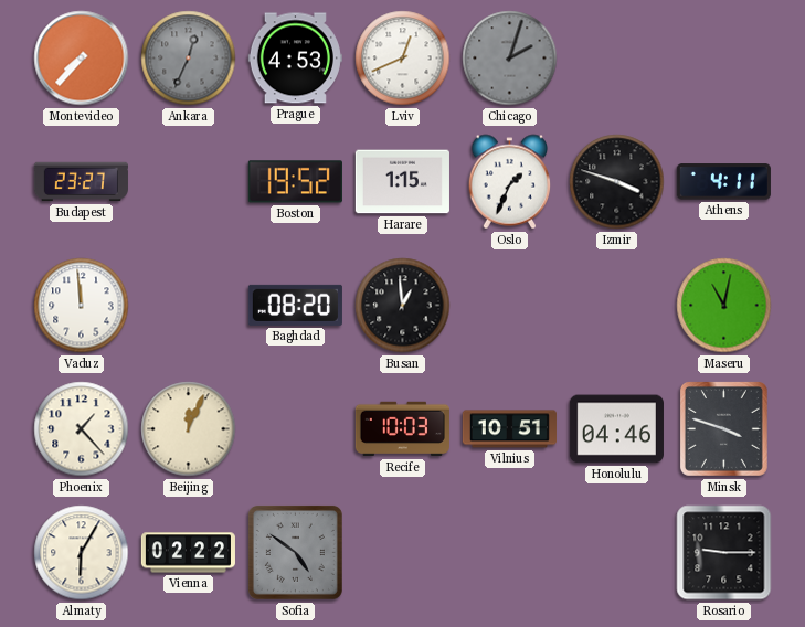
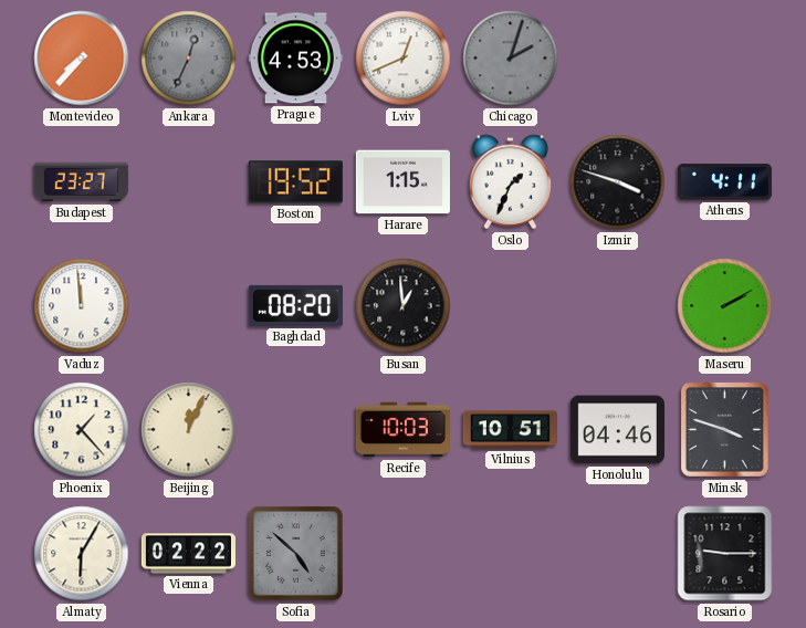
Maseru: 11:02 -> 2:10 (725, 306)
Sofia: 4:51 -> 4:52 (295, 553)
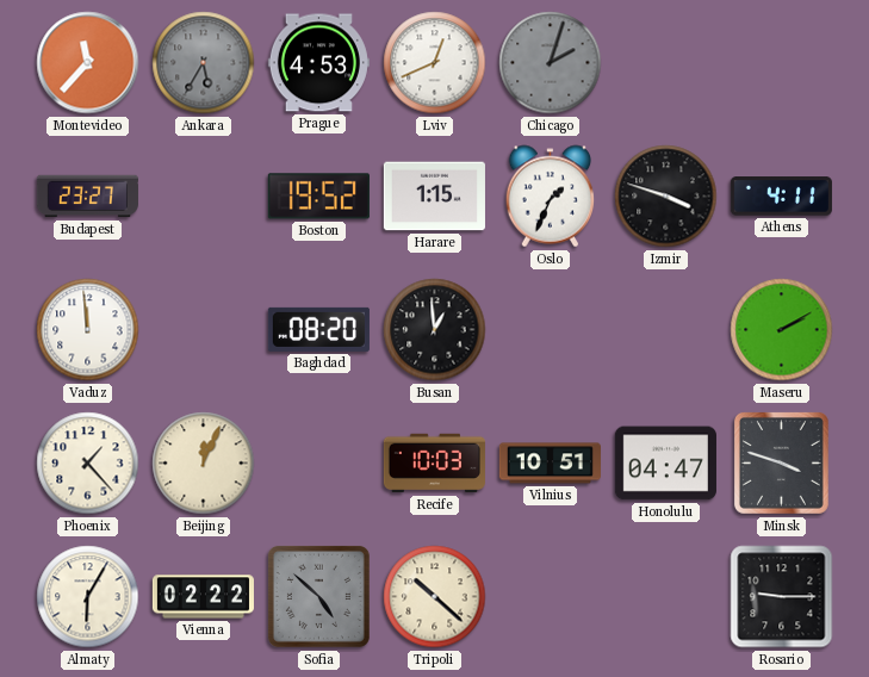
Montevideo: 7:37 -> 11:37 (88, 63)
Ankara: 12:34 -> 5:35 (204, 63)
Honolulu: 04:46 -> 04:47 (665, 464)
Tripoli: none -> 10:22 (435, 597)
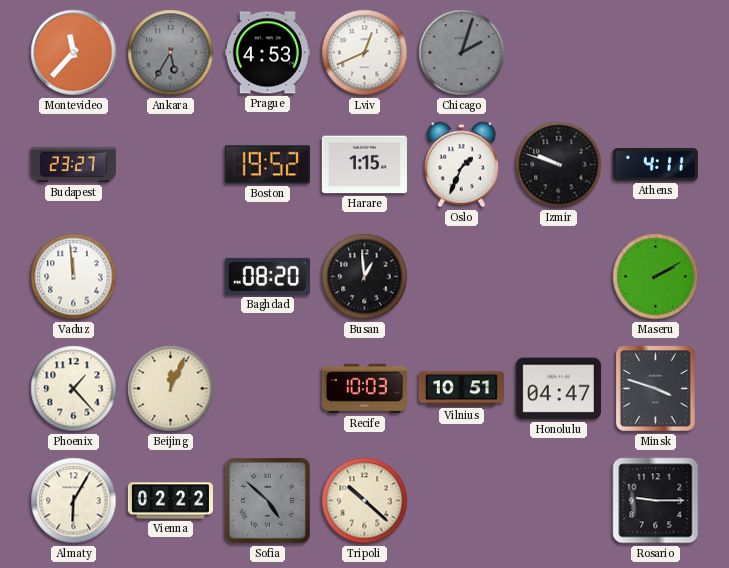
Izmir: 3:48 -> 9:48 (559, 165)
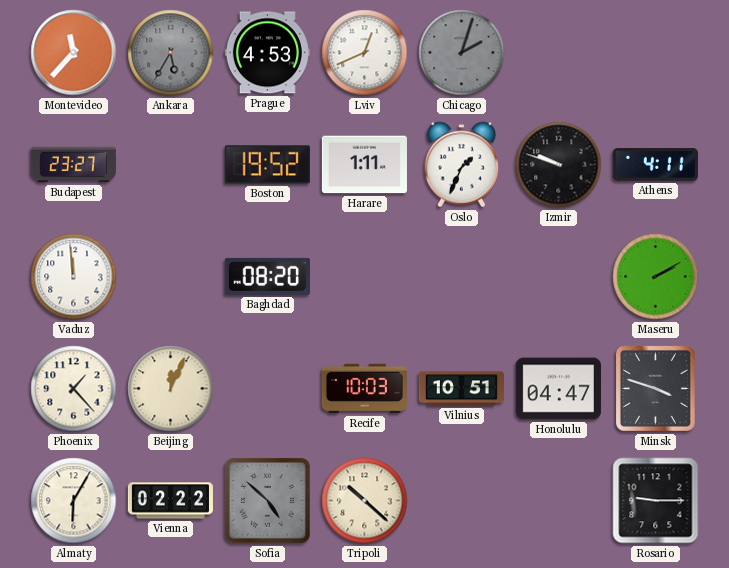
Harare: 1:15 -> 1:11 (364, 165)
Busan: 12:59 -> none (365, 277)
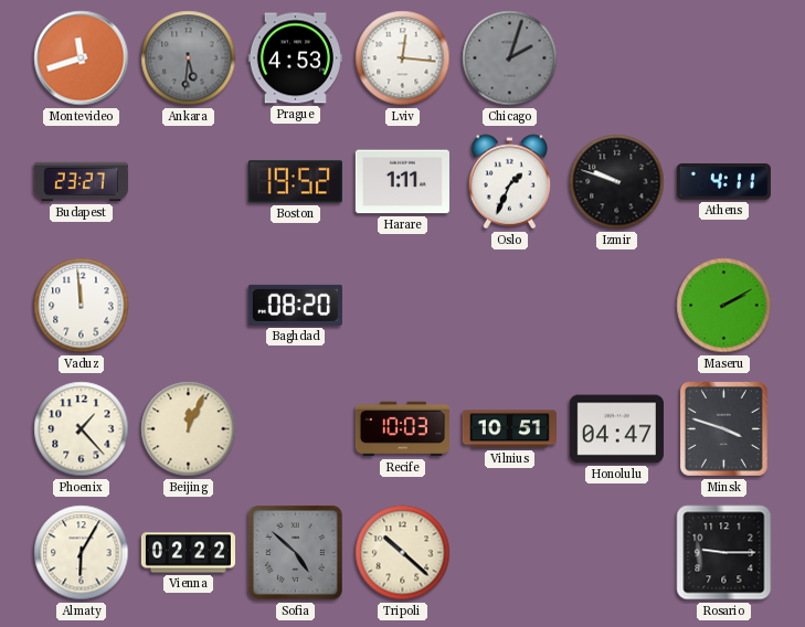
Montevideo: 11:37 -> 11:42 (82, 59)
Ankara: 5:35 -> 5:31 (189, 59)
Lviv: 12:41 -> 12:16 (403, 59)
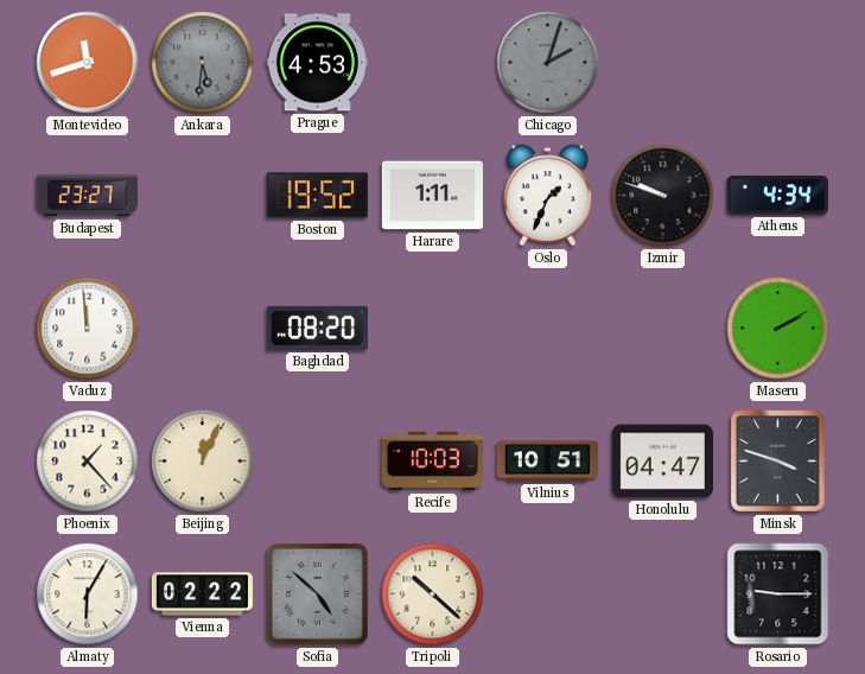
Lviv: 12:16 -> none (403, 59)
Athens: 4:11 -> 4:34 (777, 196)
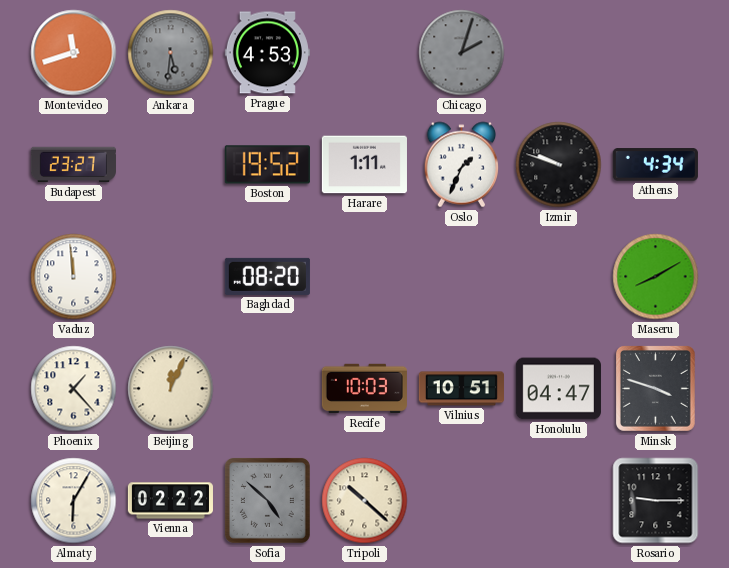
Maseru: 2:10 -> 8:10 (656, 277)
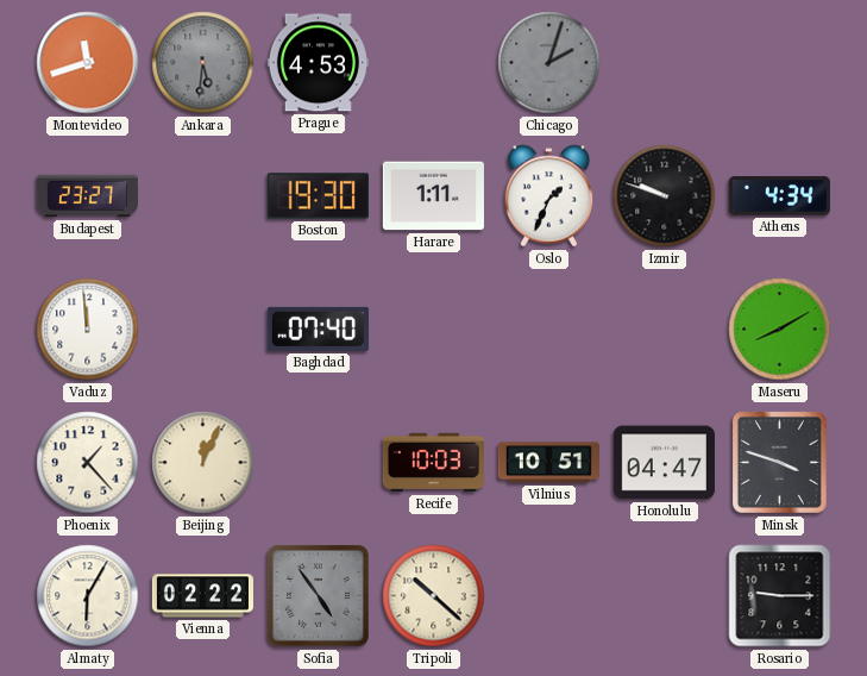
Boston: 19:52 -> 19:30 (318, 196)
Baghdad: 08:20 -> 07:40 (318, 328)
Sofia: 4:52 -> 4:54 (318, 595)
